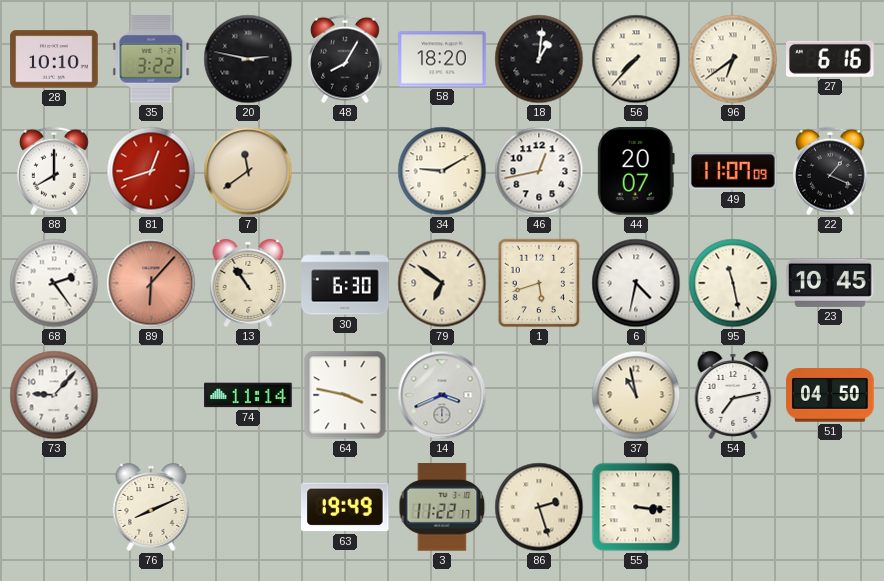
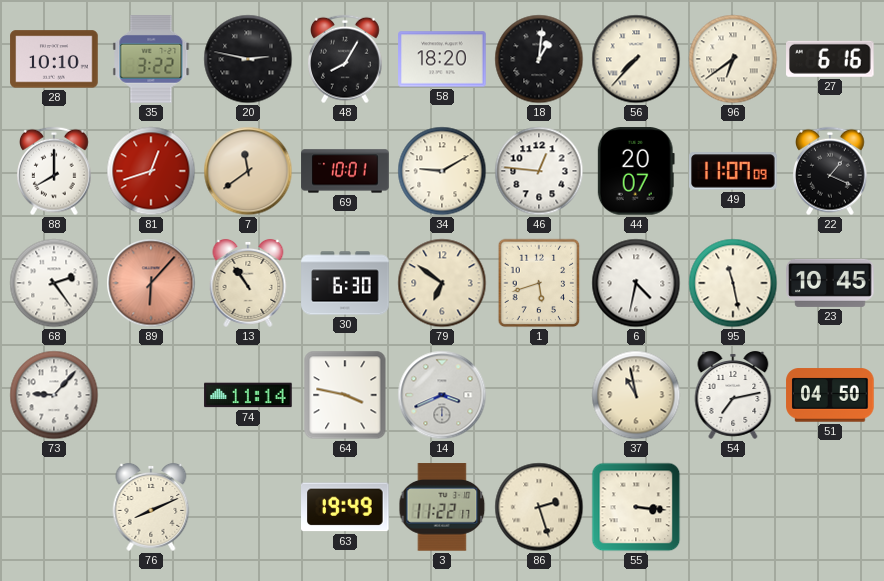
69: none -> 10:01 (345, 171)
46: 12:43 -> 12:46 (539, 171)
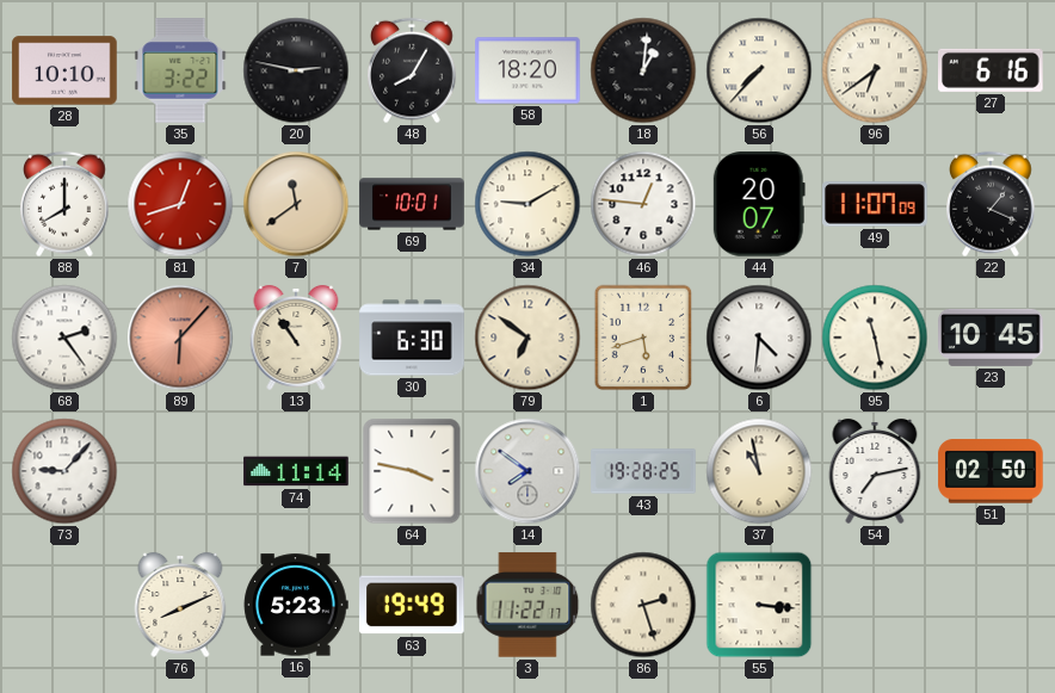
6: 4:32 -> 4:31 (759, 338)
14: 3:41 -> 7:51 (527, 471)
43: none -> 19:28 (643, 471)
51: 04:50 -> 02:50 (991, 471)
16: none -> 5:23 (296, 605)
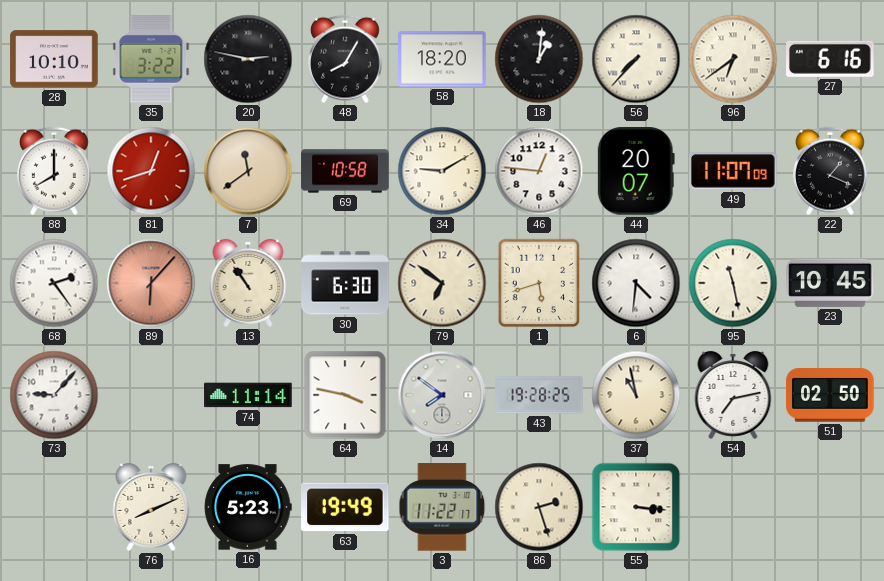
69: 10:01 -> 10:58 (345, 171)
